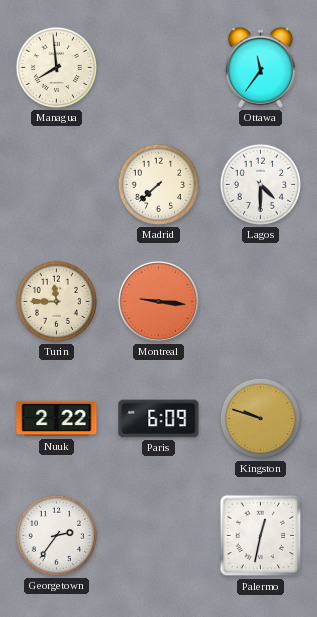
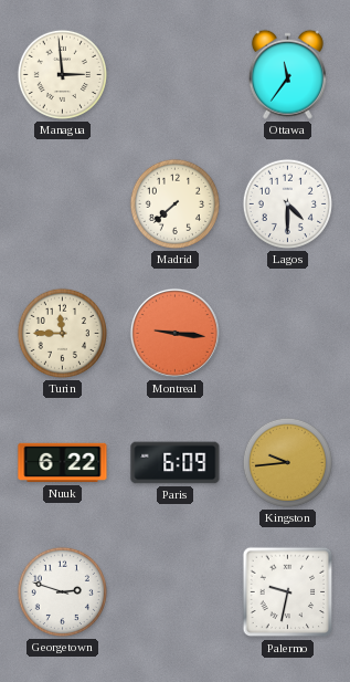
Managua: 7:59 -> 2:59 (62, 74)
Nuuk: 2:22 -> 6:22 (63, 463)
Kingston: 9:48 -> 9:44 (287, 462)
Georgetown: 2:36 -> 2:48 (62, 591)
Palermo: 12:32 -> 9:32 (288, 592)
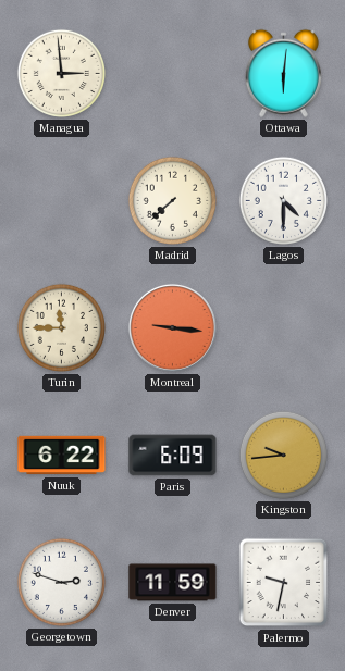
Ottawa: 11:36 -> 6:01 (283, 73)
Denver: none -> 11:59 (173, 583)
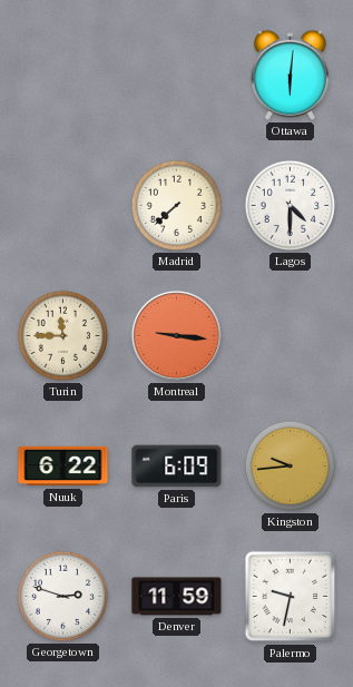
Managua: 2:59 -> none (61, 73)
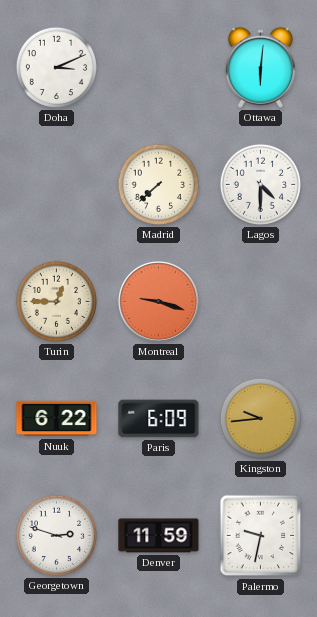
Doha: none -> 3:11 (56, 67)
Turin: 11:45 -> 12:45 (56, 301)
Montreal: 9:16 -> 9:18 (158, 301)
